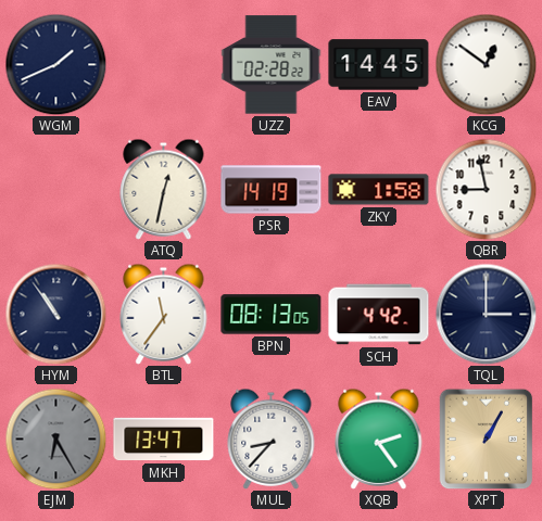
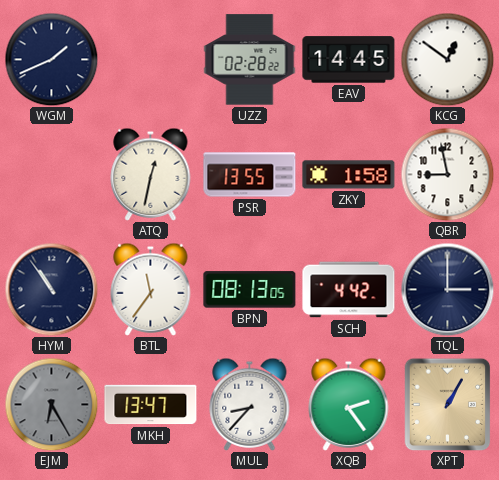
PSR: 14:19 -> 13:55 (250, 175)
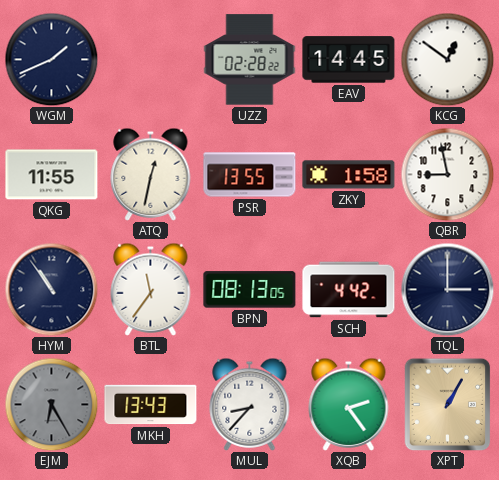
QKG: none -> 11:55 (52, 175)
MKH: 13:47 -> 13:43 (151, 405)
